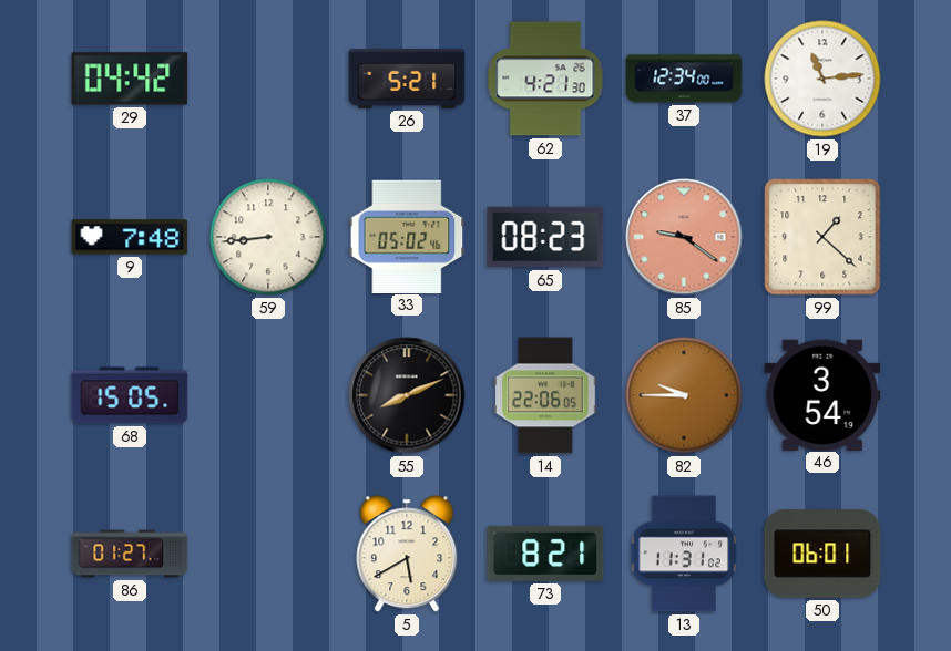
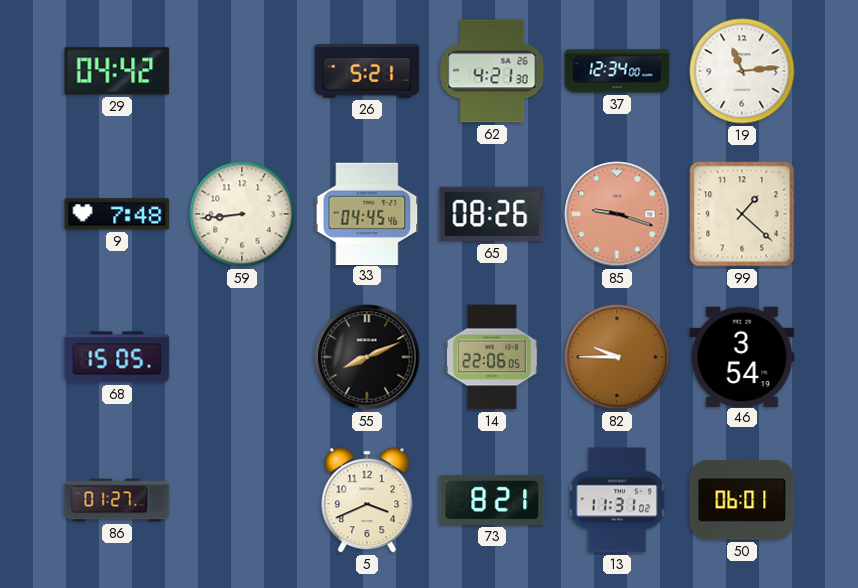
33: 05:02 -> 04:45 (367, 213)
65: 08:23 -> 08:26 (492, 214)
85: 9:21 -> 9:18 (617, 214)
5: 5:40 -> 3:41 (367, 500)
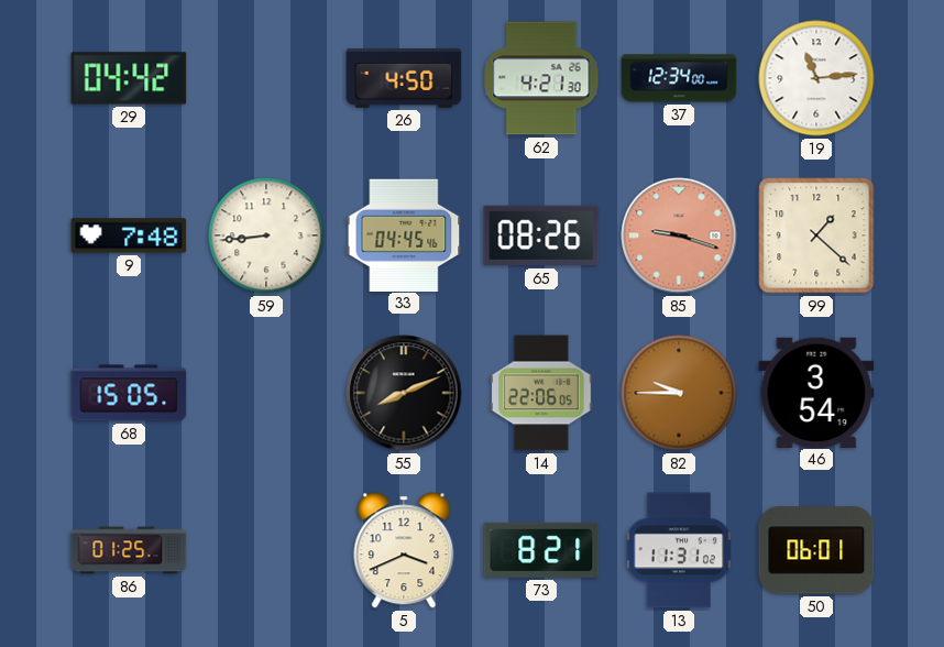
26: 5:21 -> 4:50 (404, 78)
86: 01:27 -> 01:25 (129, 550)
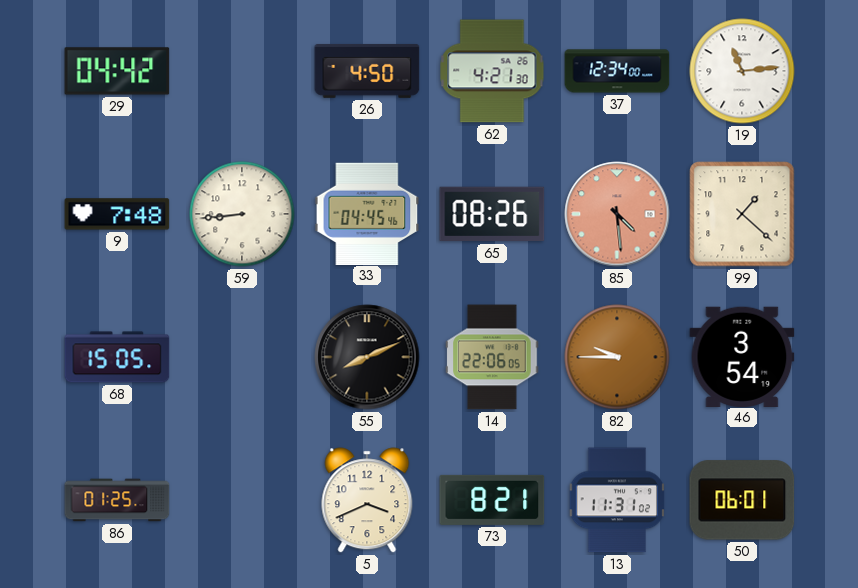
85: 9:18 -> 4:29 (617, 214)
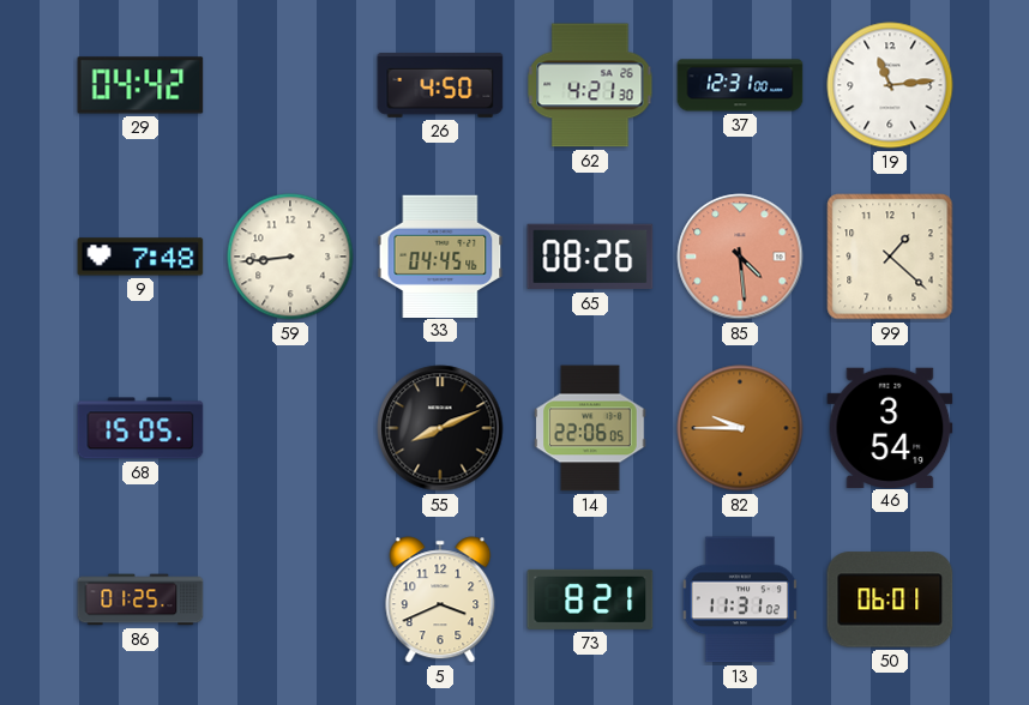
37: 12:34 -> 12:31 (740, 85)
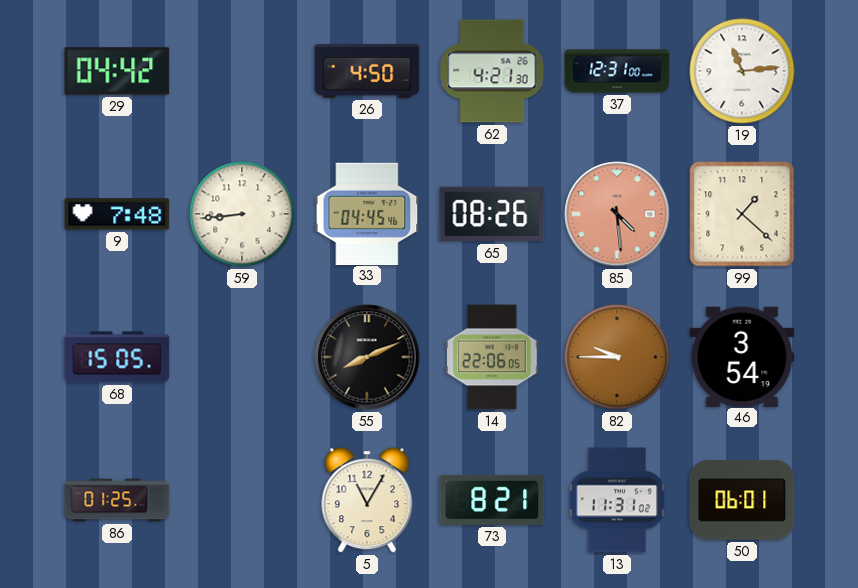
5: 3:41 -> 11:05 (367, 500)
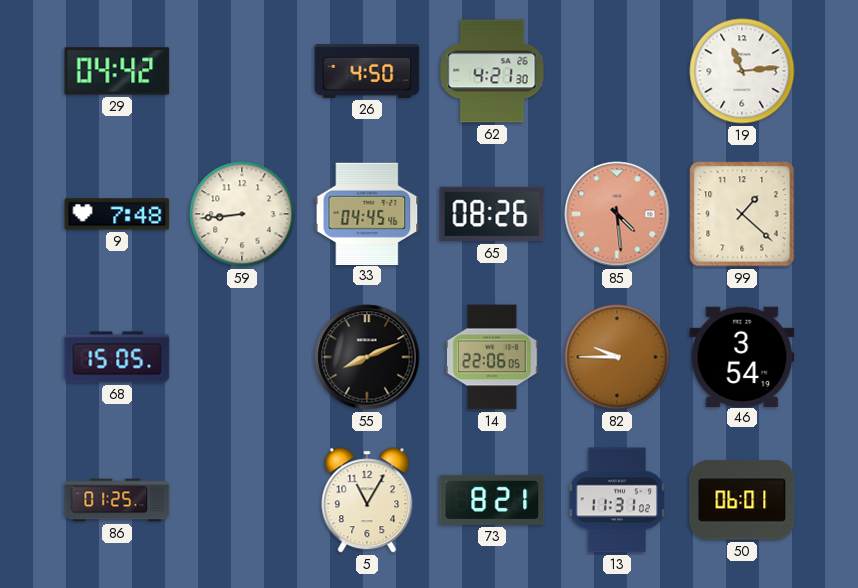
37: 12:31 -> none (617, 71)
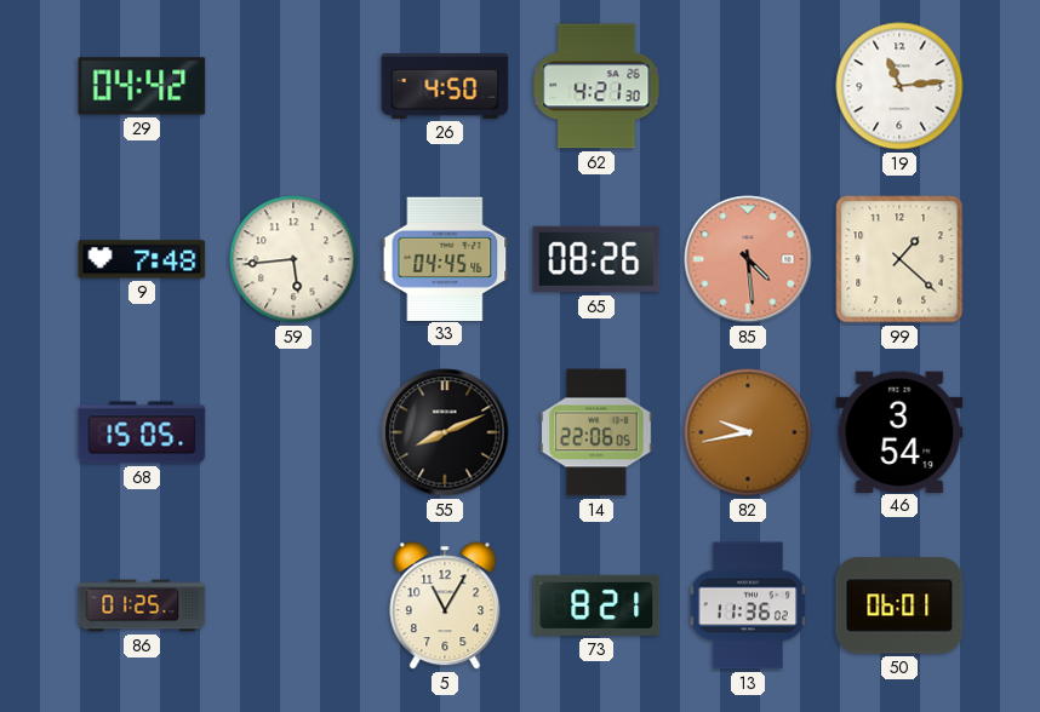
59: 8:44 -> 5:44 (293, 259)
82: 9:45 -> 9:43 (748, 432)
13: 11:31 -> 11:36 (748, 605)
